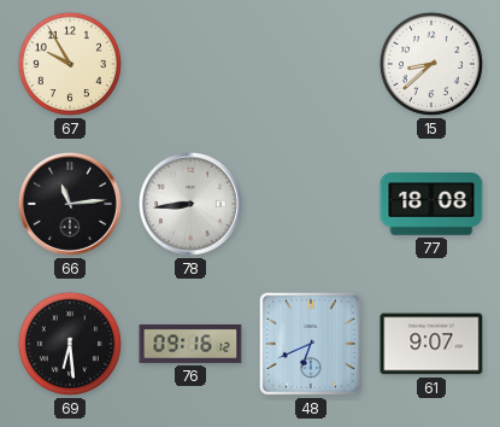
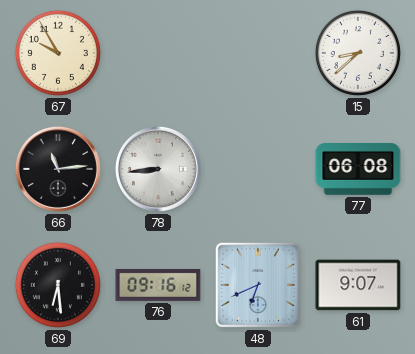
77: 18:08 -> 06:08 (358, 170)
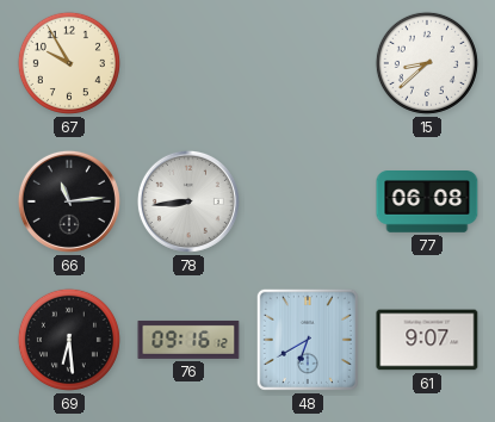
48: 6:41 -> 6:40 (308, 340)
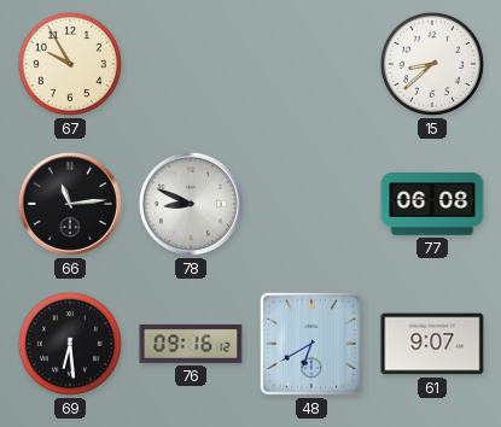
78: 8:44 -> 8:49 (191, 204)
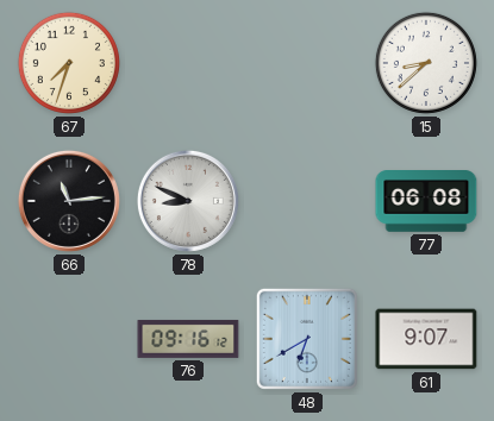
67: 9:55 -> 7:33 (69, 63)
69: 6:29 -> none (70, 344)
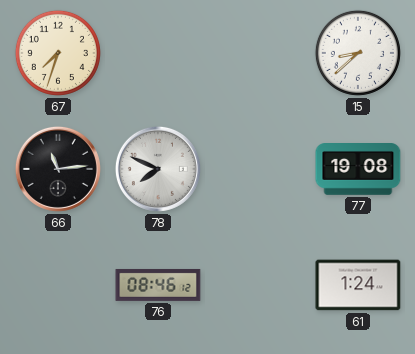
78: 8:49 -> 7:49 (158, 169)
77: 06:08 -> 19:08 (358, 170)
76: 09:16 -> 08:46 (158, 285)
48: 6:40 -> none (307, 339)
61: 9:07 -> 1:24 (358, 285)
